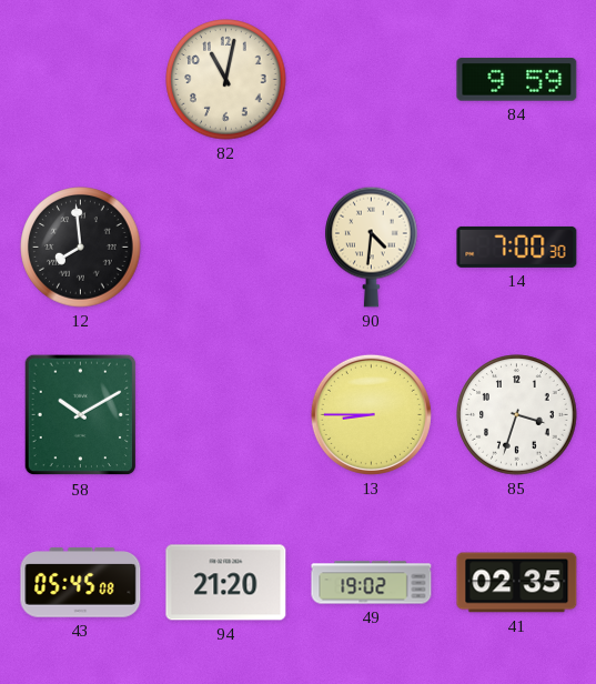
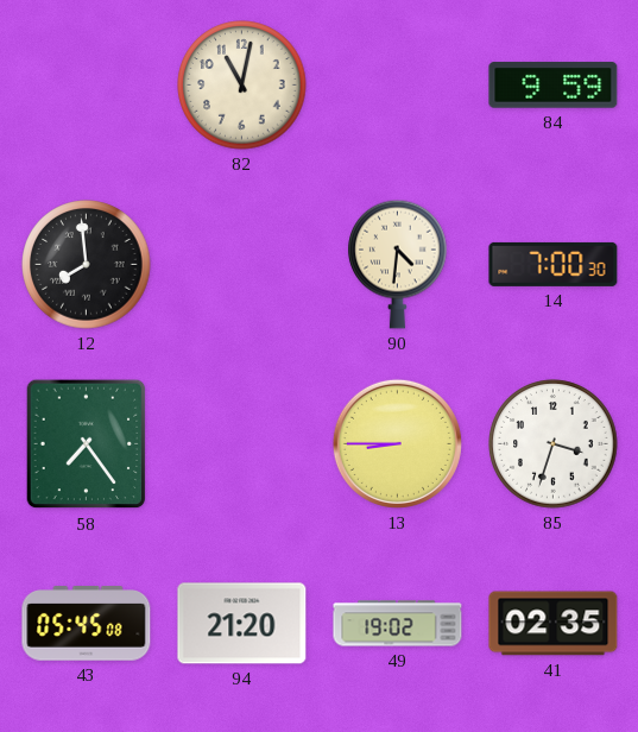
58: 10:10 -> 7:24 (87, 444)
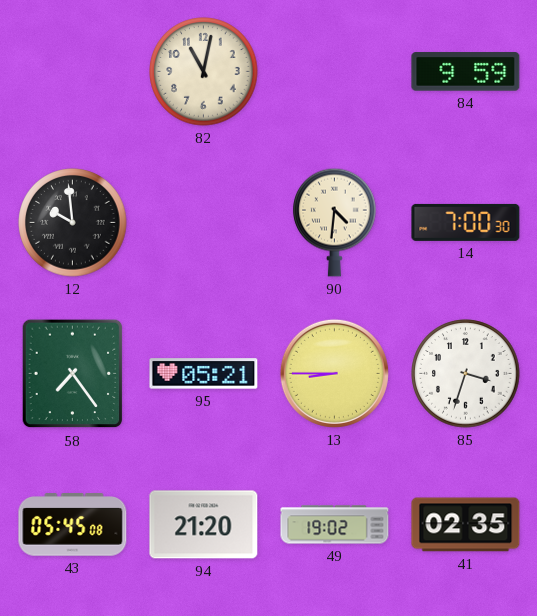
12: 7:59 -> 9:59 (73, 223)
95: none -> 05:21 (204, 374)
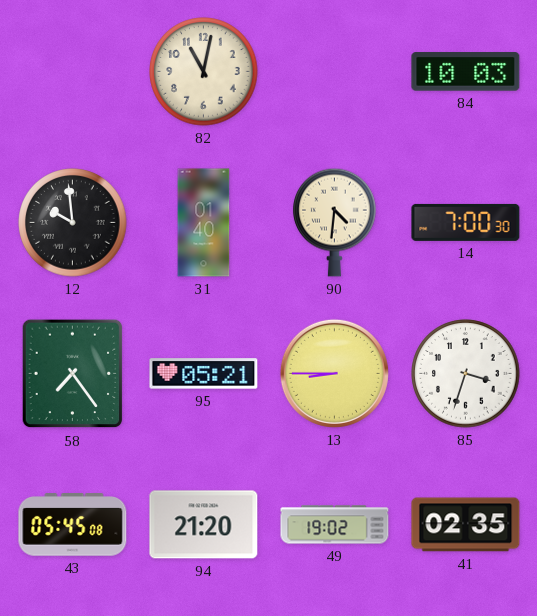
84: 9:59 -> 10:03 (466, 72)
31: none -> 01:40 (204, 223)
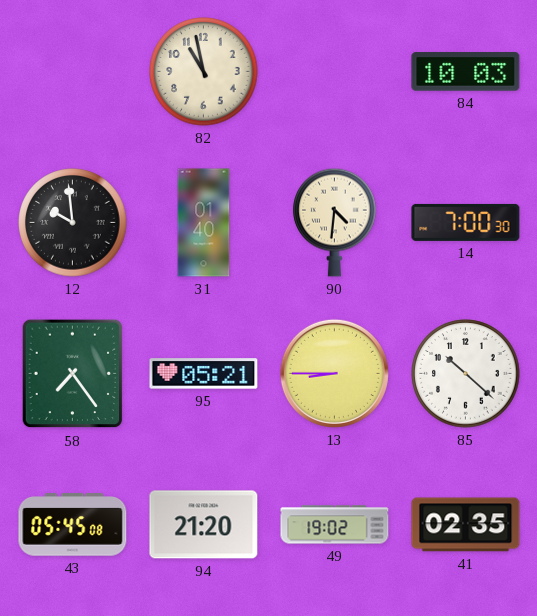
82: 11:02 -> 10:58 (204, 72)
85: 3:33 -> 10:22 (466, 374)
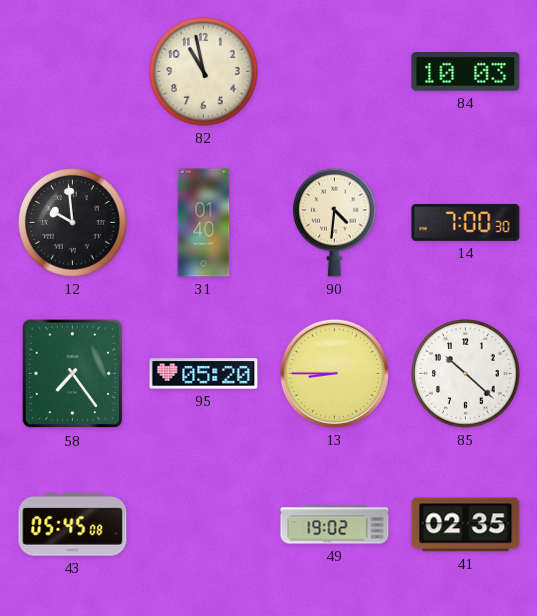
95: 05:21 -> 05:20 (204, 374)
94: 21:20 -> none (204, 525)
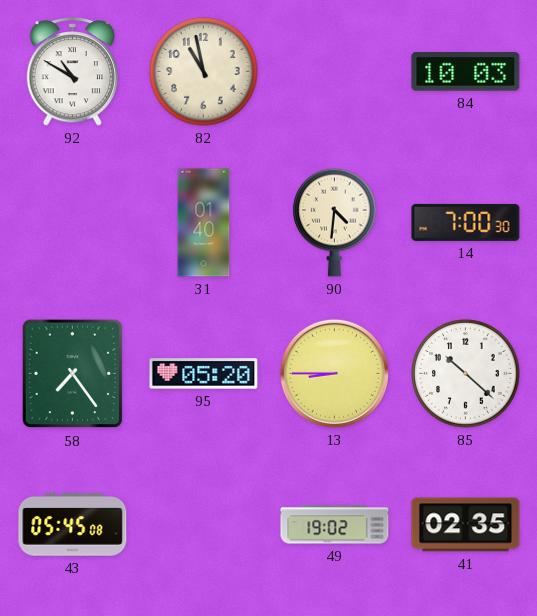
92: none -> 10:50 (73, 72)
12: 9:59 -> none (73, 223)
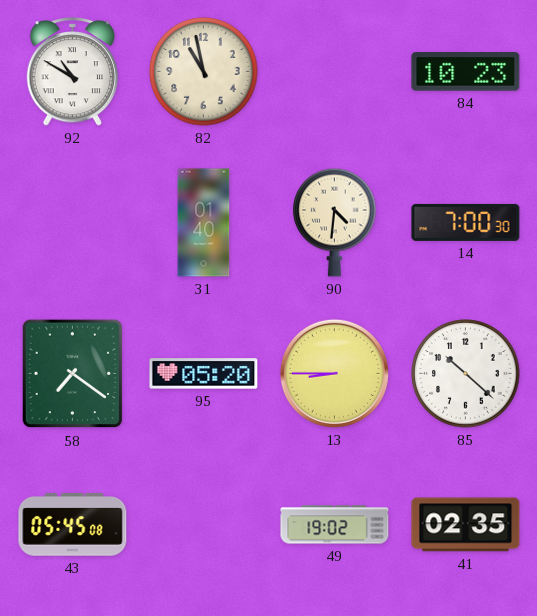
84: 10:03 -> 10:23 (466, 72)
58: 7:24 -> 7:21 (73, 374)
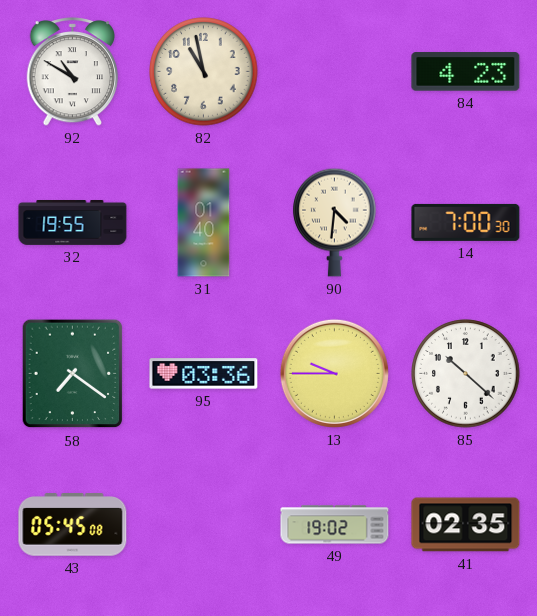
84: 10:23 -> 4:23 (466, 72)
32: none -> 19:55 (73, 223)
95: 05:20 -> 03:36 (204, 374)
13: 8:45 -> 9:45 (334, 373)
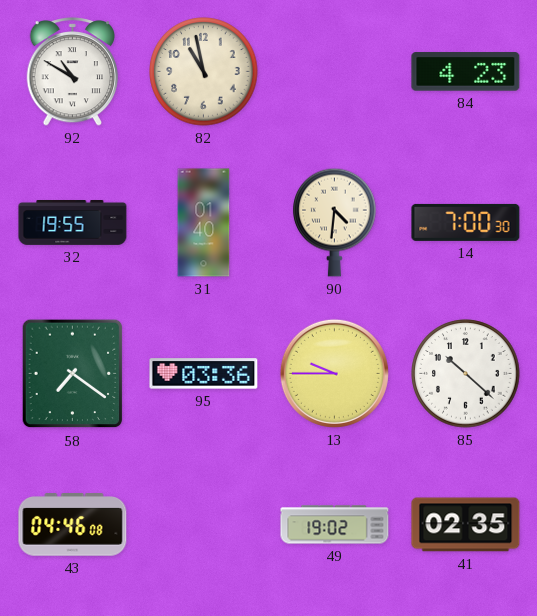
43: 05:45 -> 04:46 (73, 525)
